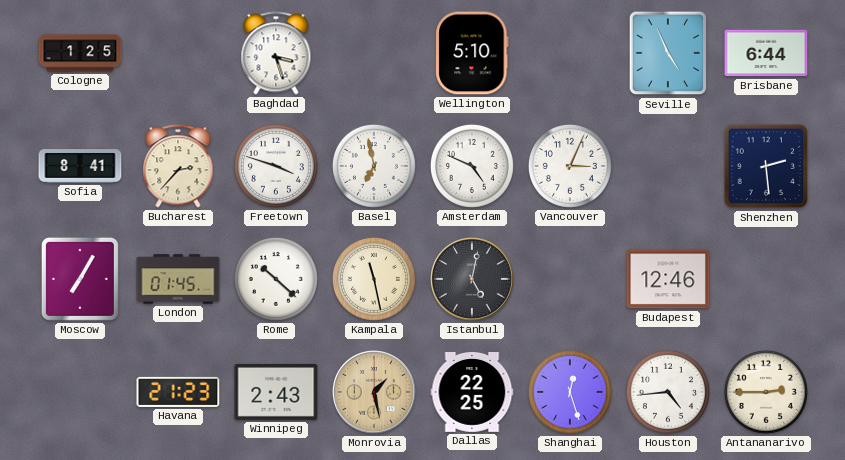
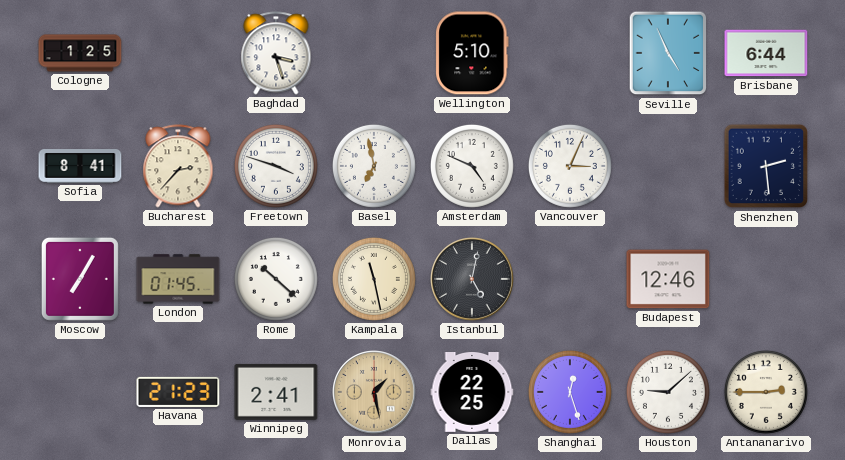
Winnipeg: 2:43 -> 2:41 (276, 392)
Houston: 4:44 -> 9:08 (668, 392)
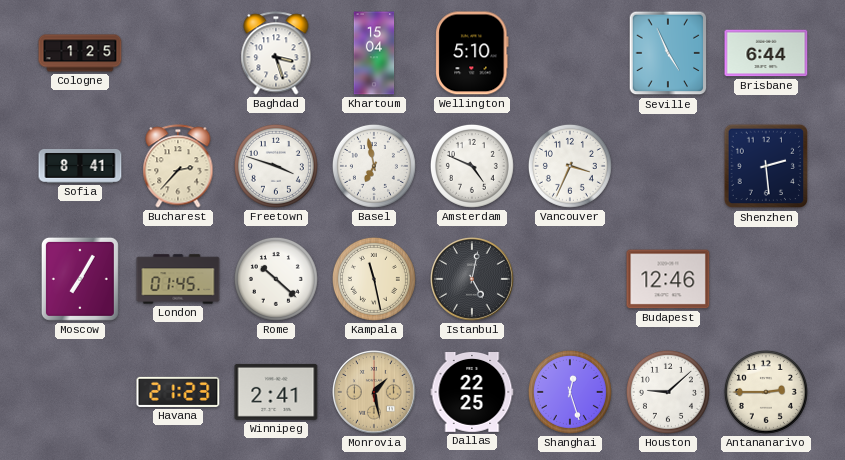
Khartoum: none -> 15:04 (374, 53)
Vancouver: 3:04 -> 3:34 (570, 166)
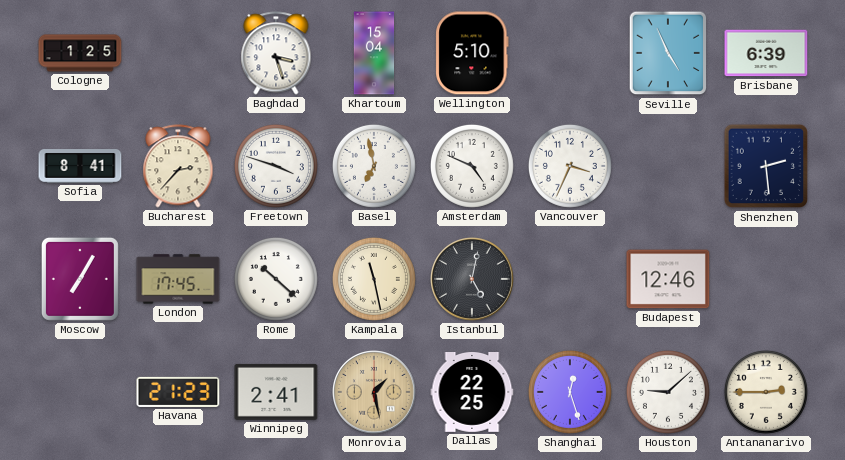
Brisbane: 6:44 -> 6:39 (766, 53)
London: 01:45 -> 17:45 (178, 279)
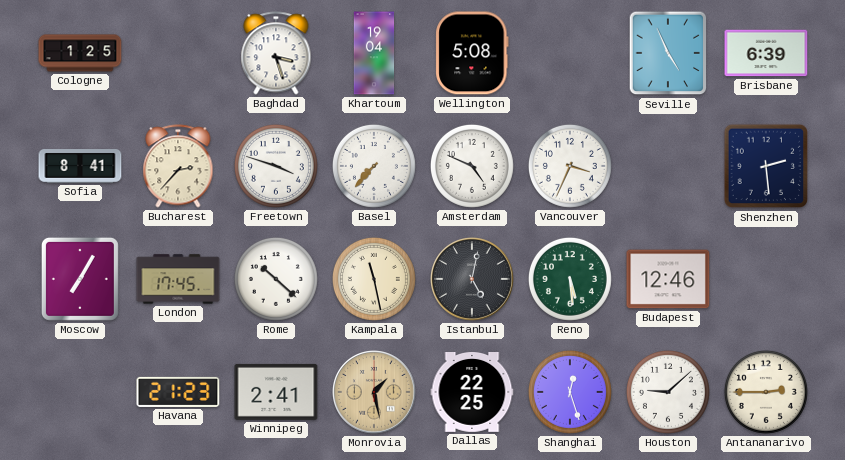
Khartoum: 15:04 -> 19:04 (374, 53)
Wellington: 5:10 -> 5:08 (472, 53)
Basel: 6:58 -> 7:37 (374, 166)
Reno: none -> 5:29 (570, 279)
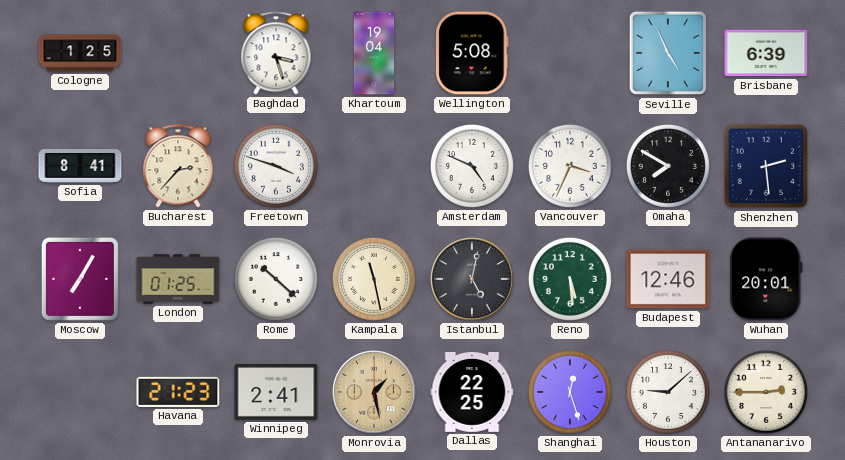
Basel: 7:37 -> none (374, 166)
Omaha: none -> 7:50 (668, 166)
London: 17:45 -> 01:25 (178, 279)
Wuhan: none -> 20:01 (766, 279)
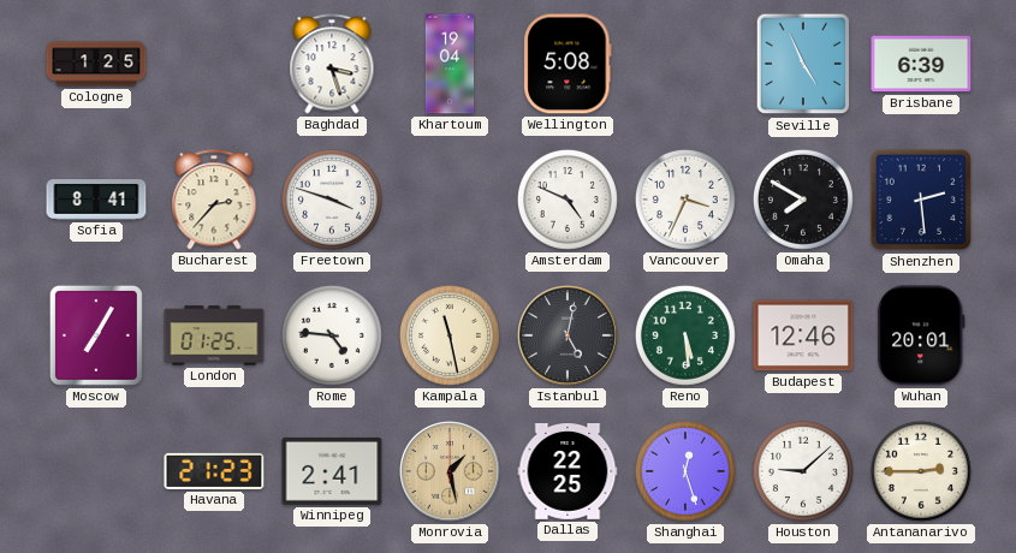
Rome: 10:22 -> 4:46 (332, 335)
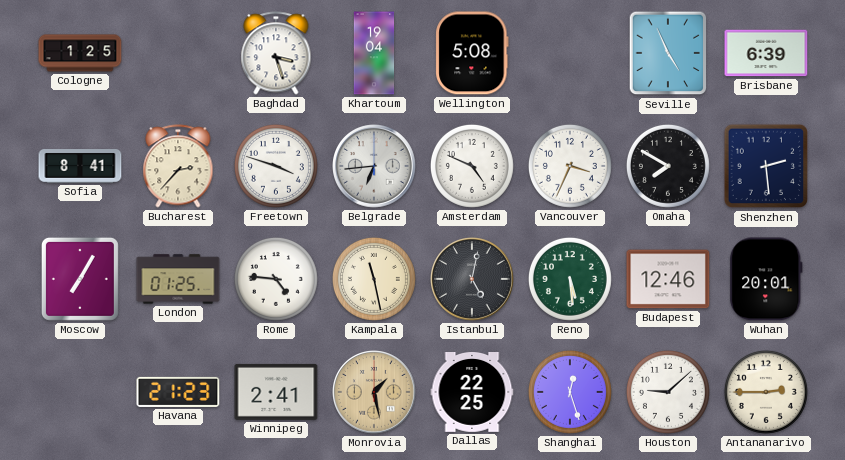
Belgrade: none -> 6:44 (375, 167)
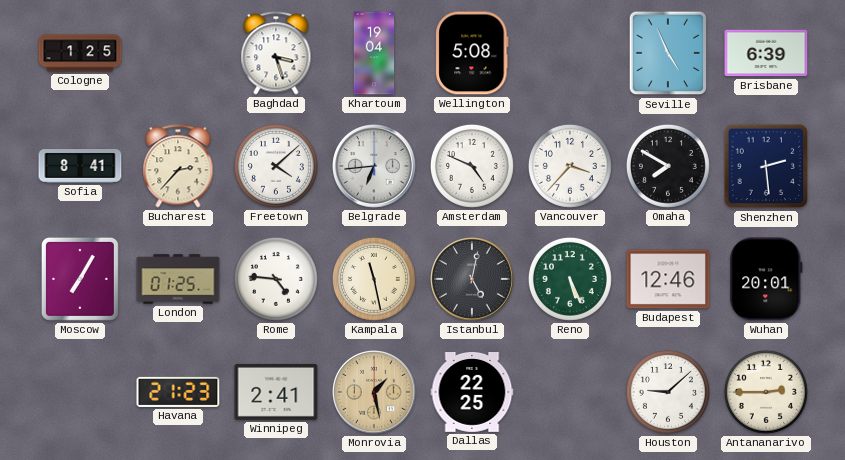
Freetown: 3:48 -> 4:08 (276, 166)
Vancouver: 3:34 -> 3:37 (570, 166)
Reno: 5:29 -> 5:26 (570, 279)
Shanghai: 12:27 -> none (570, 392)
